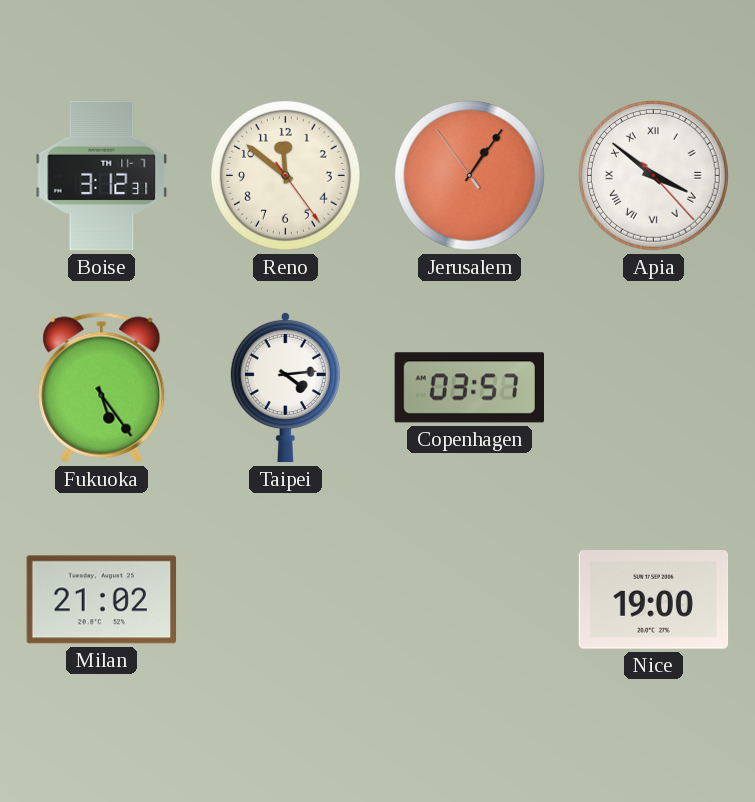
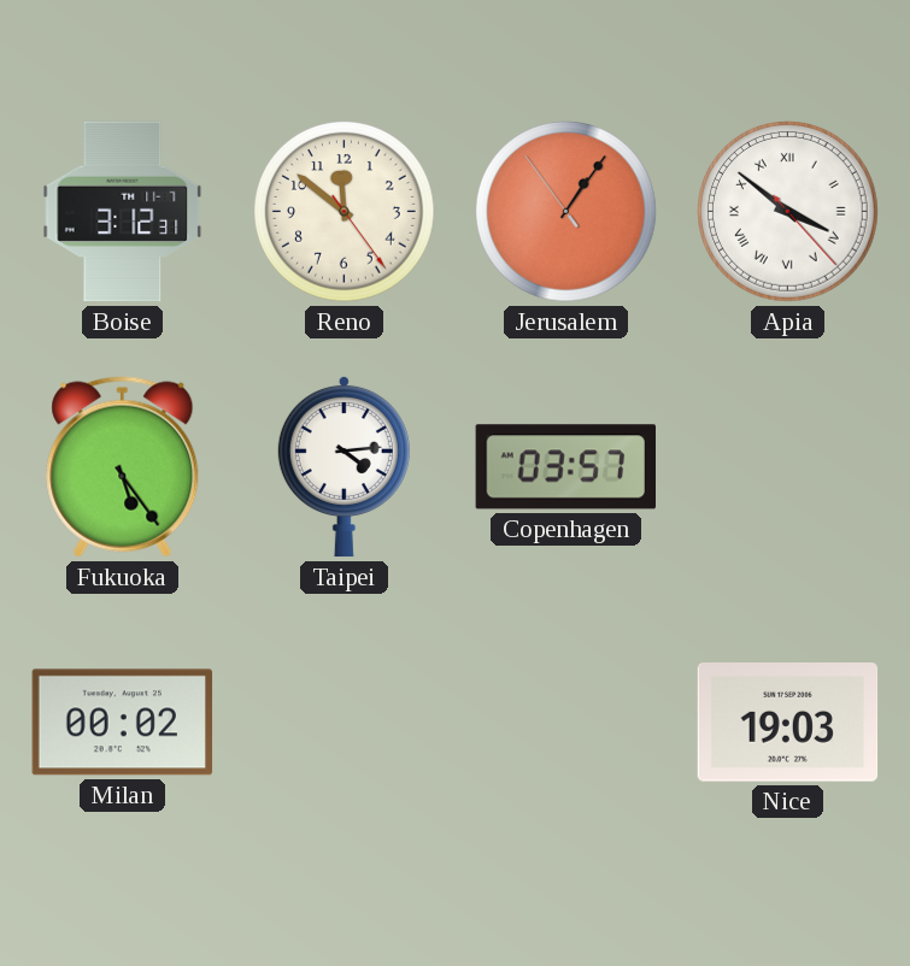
Milan: 21:02 -> 00:02 (123, 723)
Nice: 19:00 -> 19:03 (788, 723)
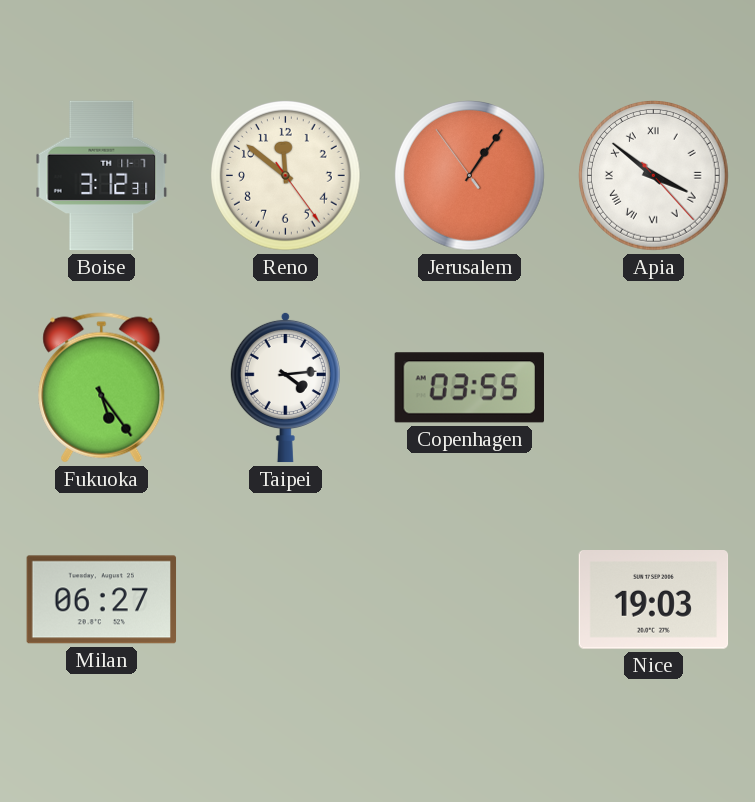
Copenhagen: 03:57 -> 03:55 (469, 388)
Milan: 00:02 -> 06:27 (102, 600)
